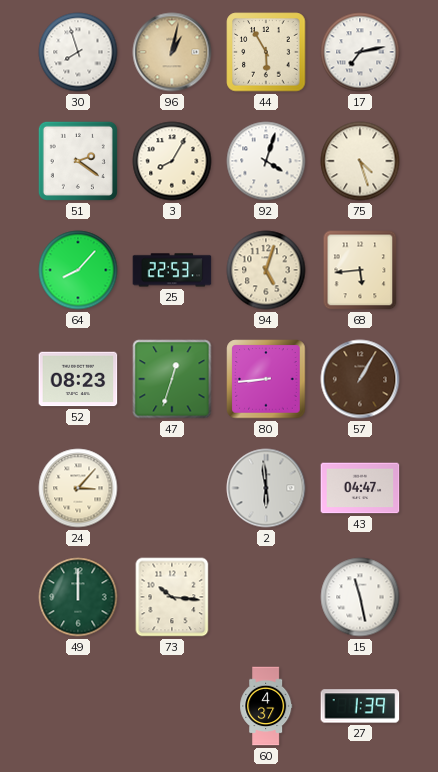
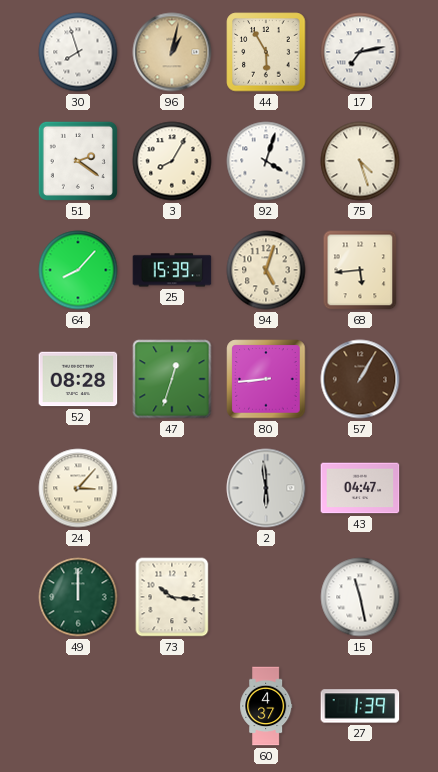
25: 22:53 -> 15:39 (172, 270)
52: 08:23 -> 08:28 (78, 379)
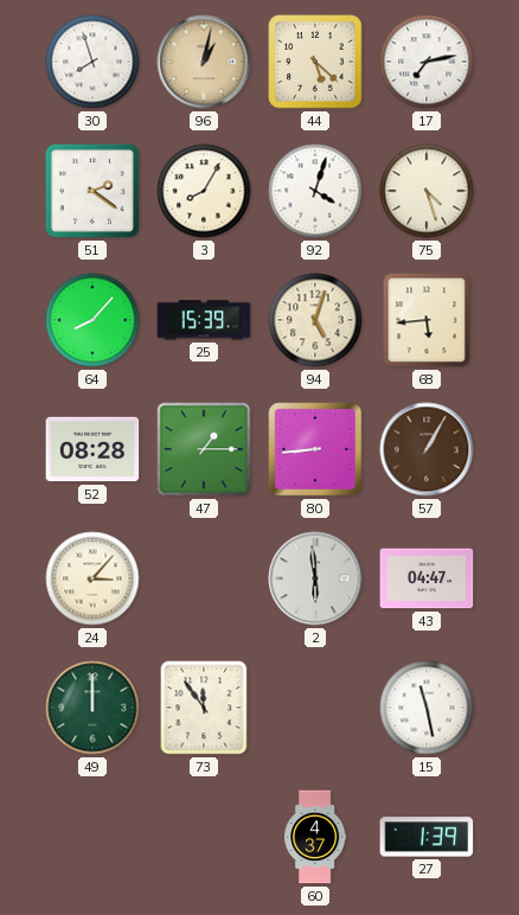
44: 5:55 -> 5:22 (315, 62)
47: 12:33 -> 1:15 (204, 449)
73: 10:16 -> 11:54 (204, 708)
